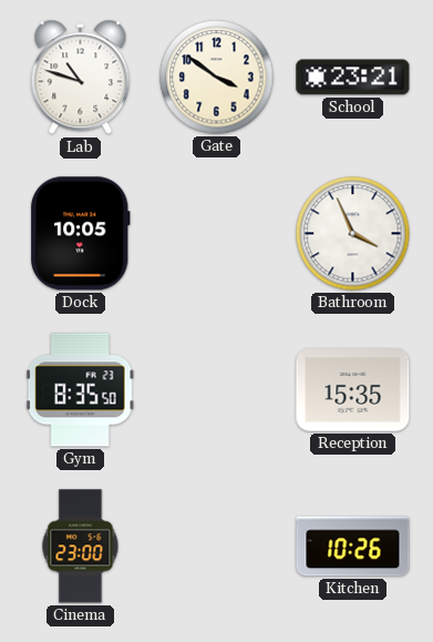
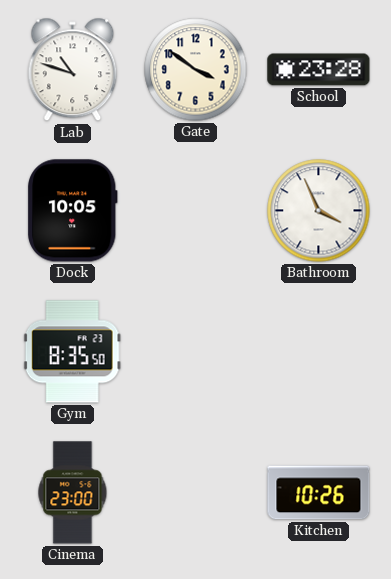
School: 23:21 -> 23:28 (319, 70)
Reception: 15:35 -> none (353, 390)
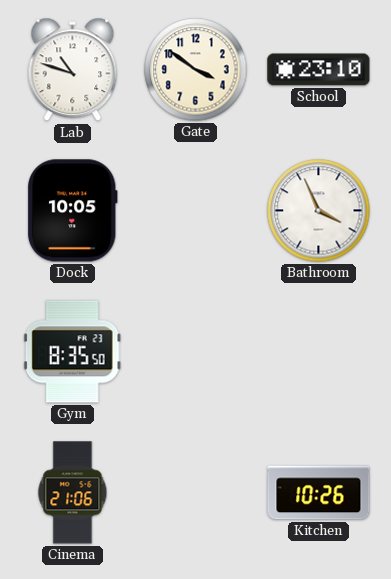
School: 23:28 -> 23:10 (319, 70)
Cinema: 23:00 -> 21:06 (73, 493)
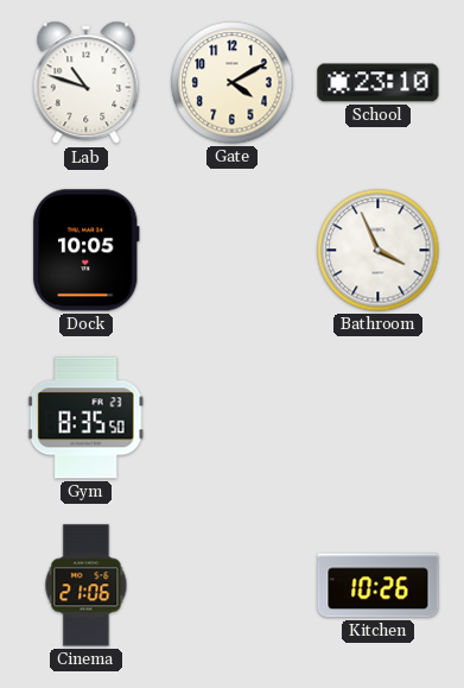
Gate: 3:51 -> 4:10 (233, 83)
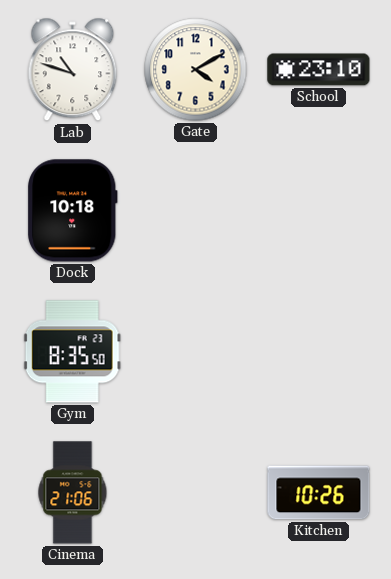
Dock: 10:05 -> 10:18 (73, 211)
Bathroom: 3:56 -> none (379, 251)
